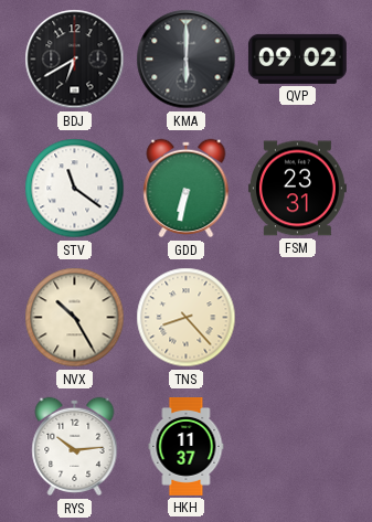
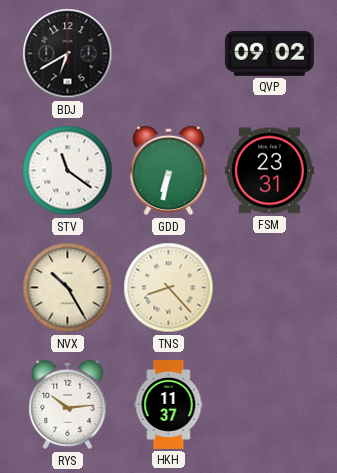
KMA: 6:00 -> none (187, 60)
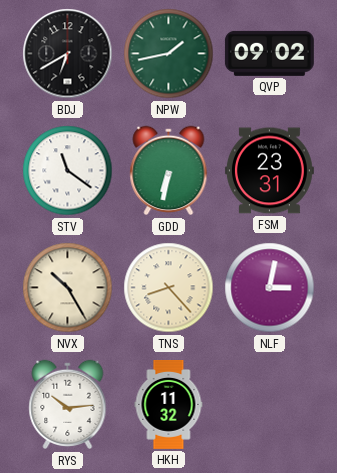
NPW: none -> 1:43 (169, 54)
NLF: none -> 3:02 (270, 288)
HKH: 11:37 -> 11:32 (169, 405)
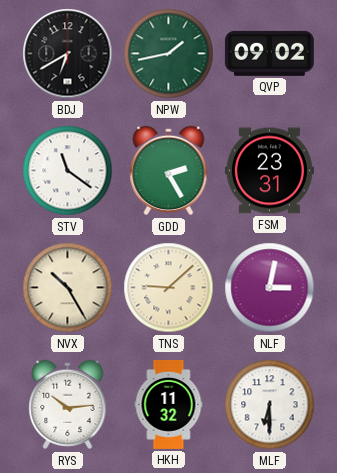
GDD: 6:32 -> 2:25 (169, 171)
TNS: 8:23 -> 9:08 (169, 288)
MLF: none -> 6:30 (270, 405)
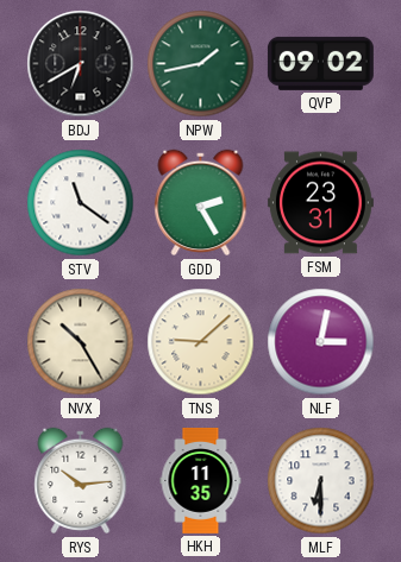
HKH: 11:32 -> 11:35 (201, 481)
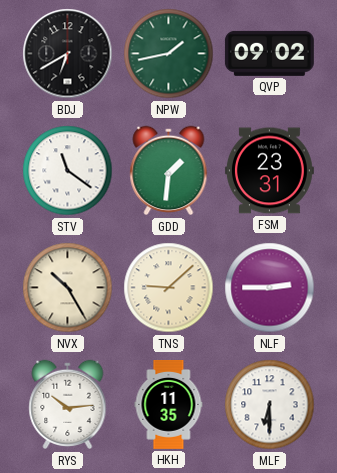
GDD: 2:25 -> 1:31 (169, 171)
NLF: 3:02 -> 2:45 (270, 288)
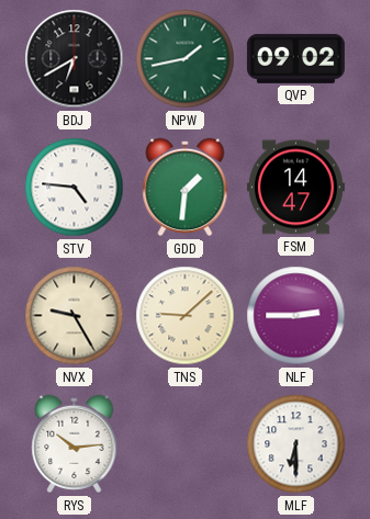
STV: 11:21 -> 4:46 (75, 188)
FSM: 23:31 -> 14:47 (295, 188)
NVX: 10:25 -> 9:25 (75, 316)
HKH: 11:35 -> none (169, 405)
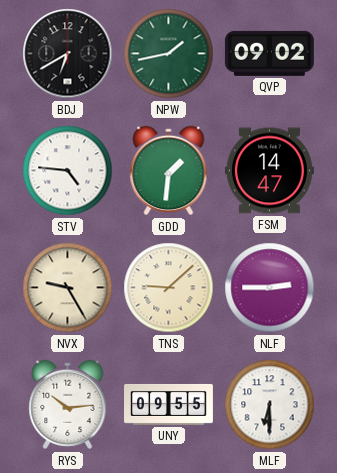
UNY: none -> 09:55 (169, 404)
